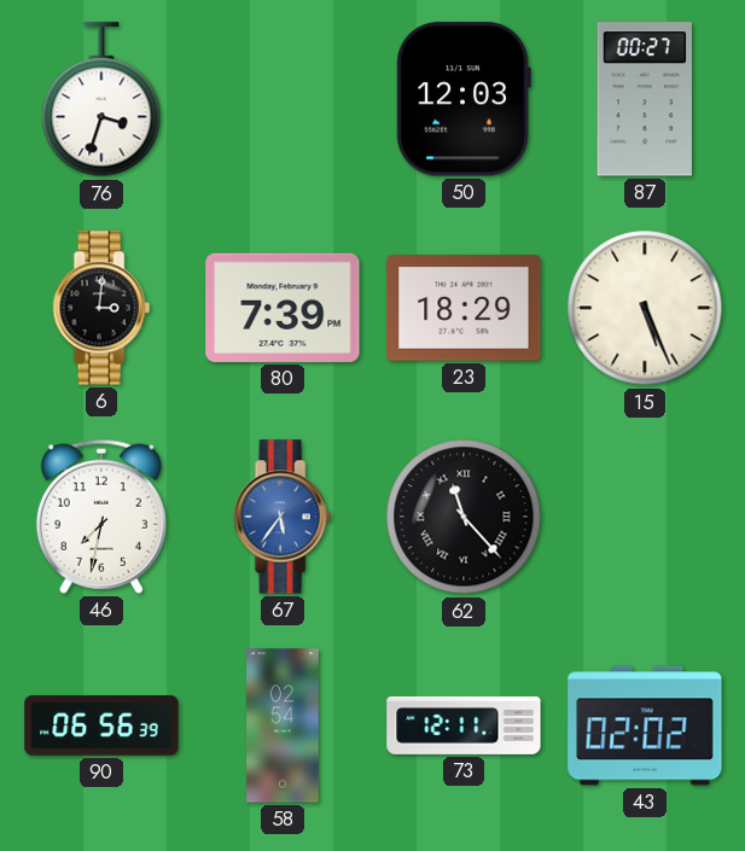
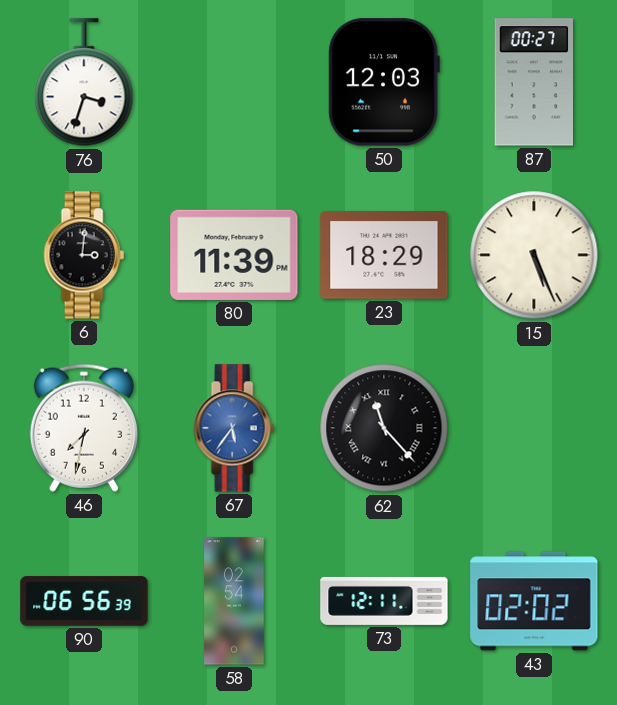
80: 7:39 -> 11:39 (234, 255)
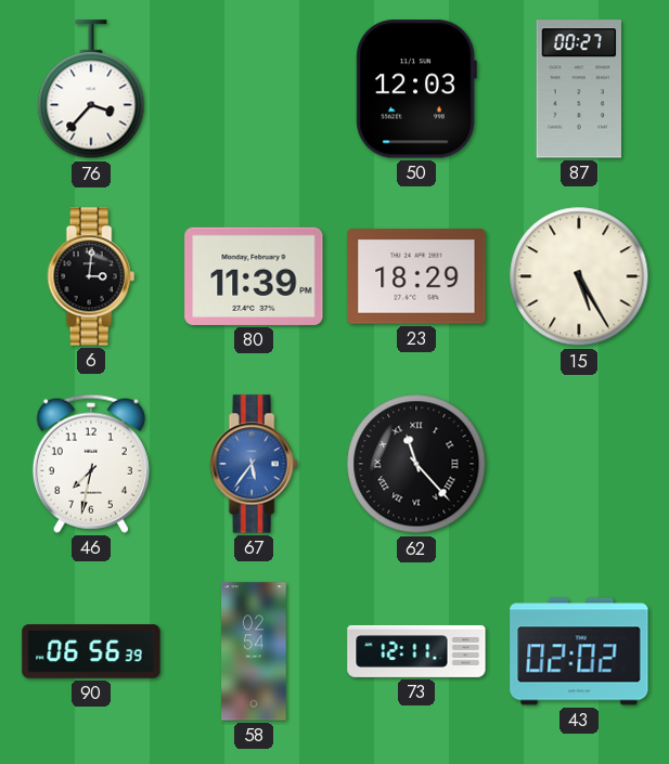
76: 3:33 -> 3:37 (91, 90)
15: 5:26 -> 5:25 (579, 276)
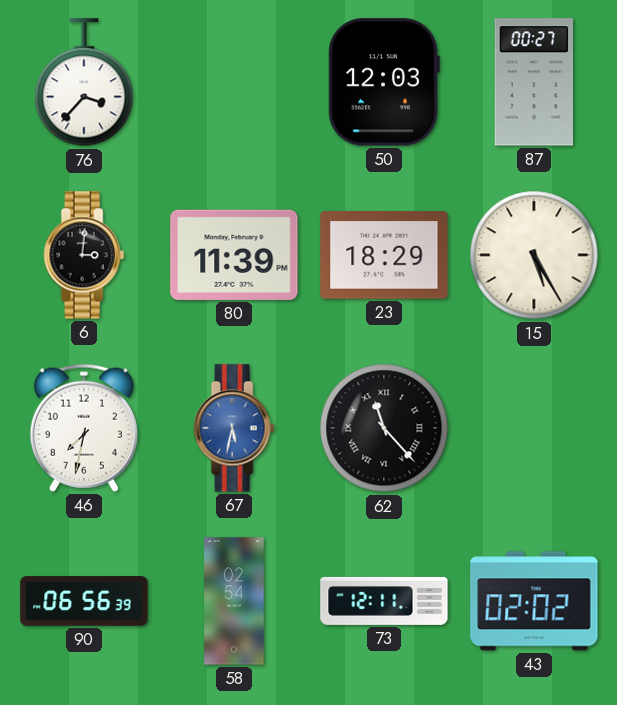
67: 5:36 -> 5:32 (234, 428)
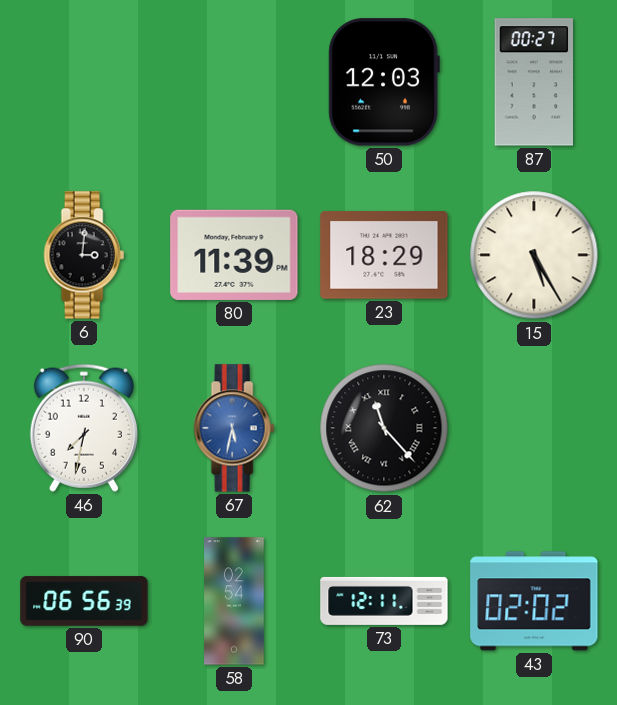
76: 3:37 -> none (84, 83)
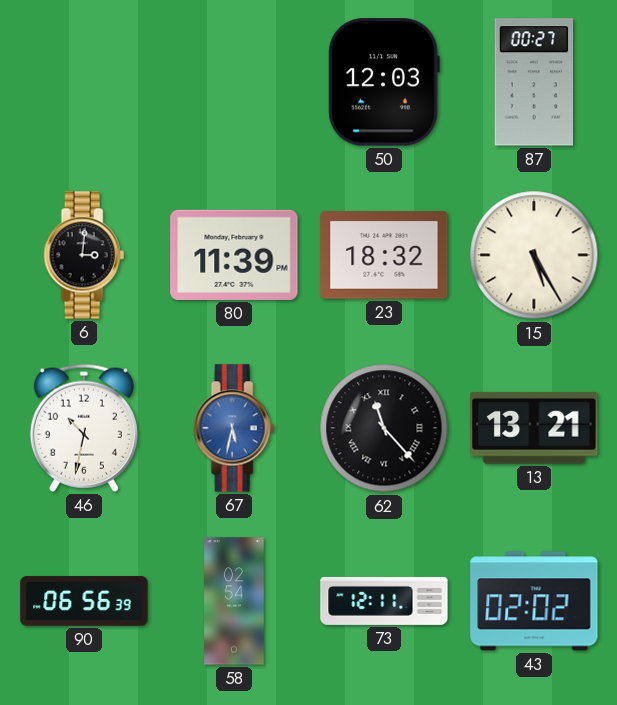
23: 18:29 -> 18:32 (384, 255)
46: 7:32 -> 10:32 (84, 428)
13: none -> 13:21 (534, 428)
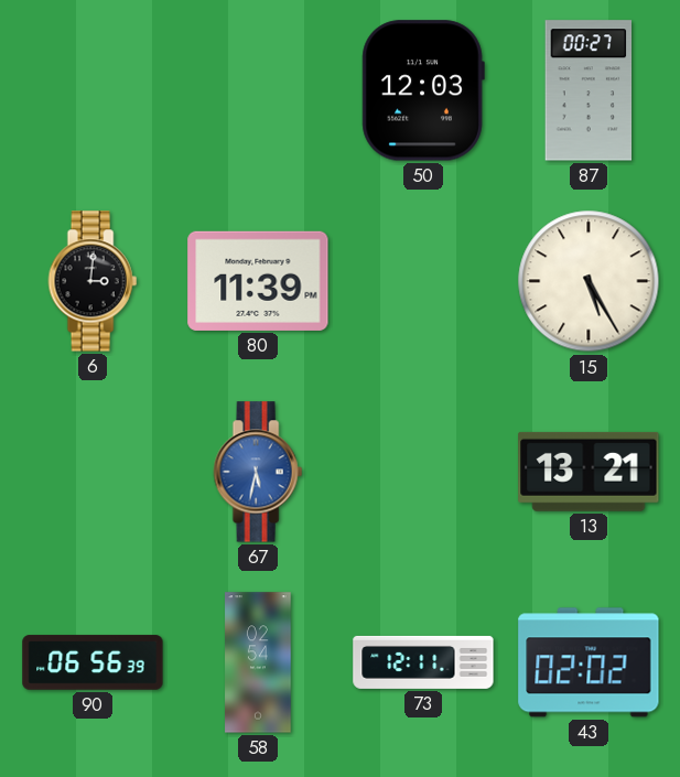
23: 18:32 -> none (384, 255)
46: 10:32 -> none (84, 428)
62: 11:23 -> none (384, 428)
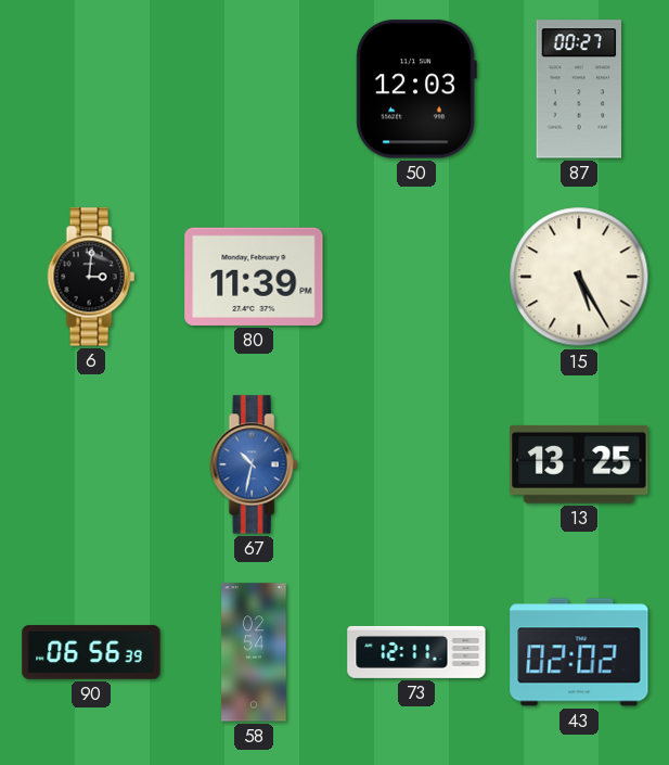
67: 5:32 -> 10:32 (254, 464)
13: 13:21 -> 13:25 (579, 464)
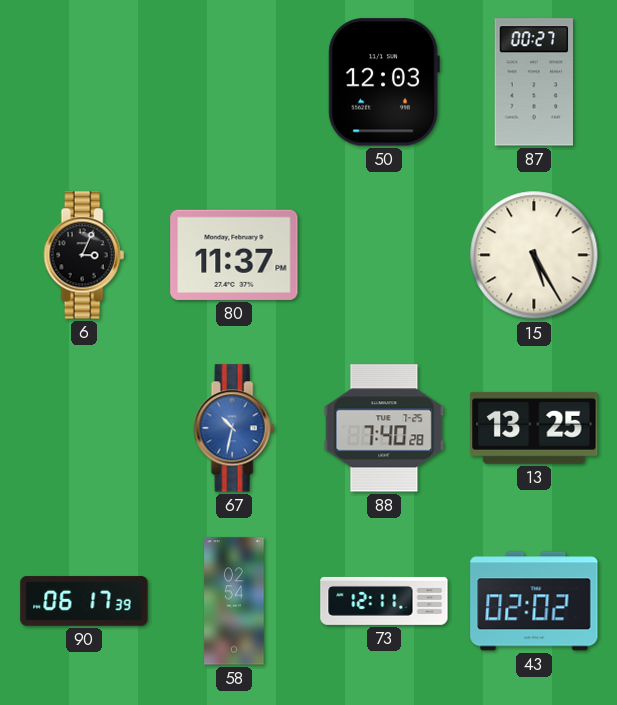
6: 3:01 -> 3:04 (84, 255)
80: 11:39 -> 11:37 (234, 255)
88: none -> 7:40 (384, 428)
90: 06:56 -> 06:17 (84, 601)
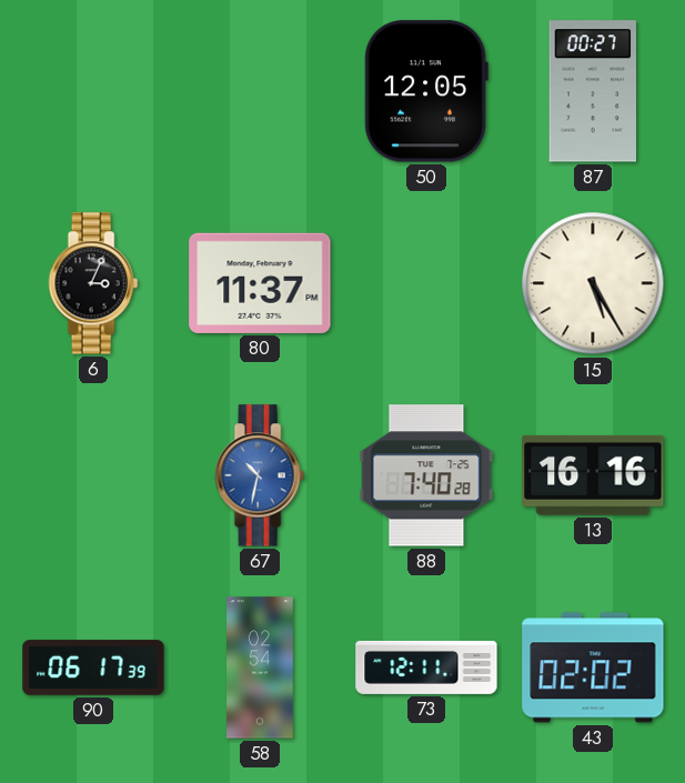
50: 12:03 -> 12:05 (426, 91)
13: 13:25 -> 16:16 (593, 475)
